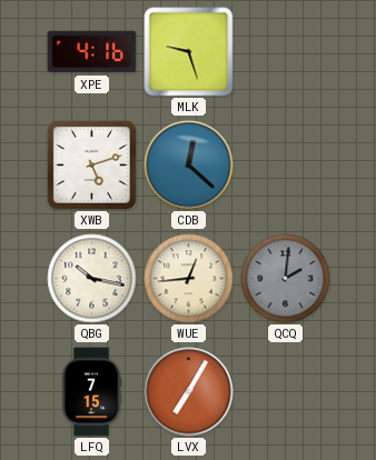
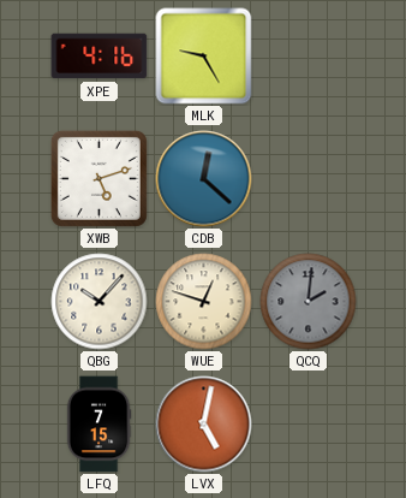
MLK: 9:27 -> 9:25 (204, 57)
QBG: 10:17 -> 10:07 (100, 302)
WUE: 12:44 -> 12:48 (204, 302)
LVX: 7:05 -> 5:02 (204, 425)
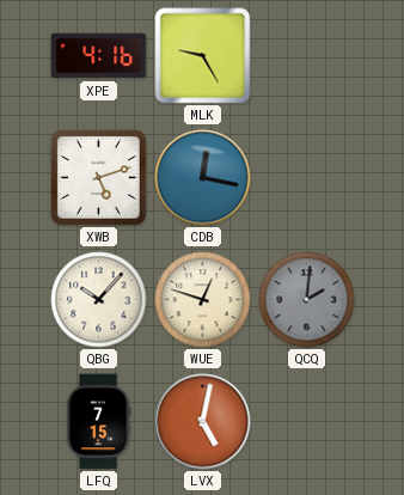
CDB: 12:22 -> 12:17 (203, 178)
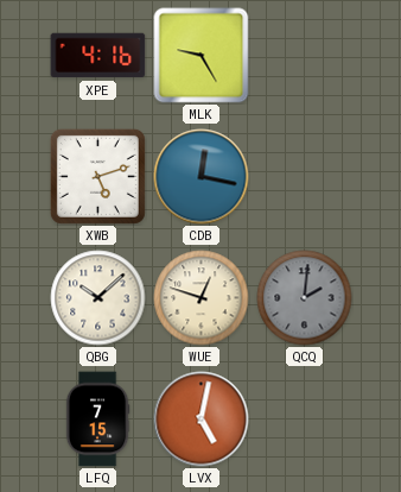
QBG: 10:07 -> 10:08 (98, 298)
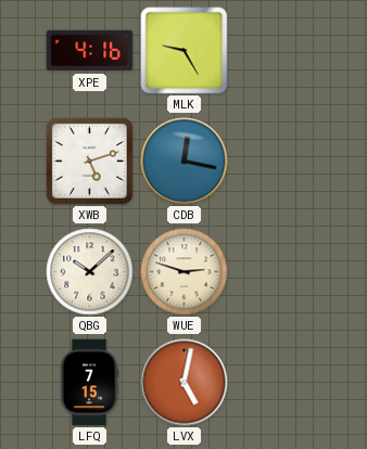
WUE: 12:48 -> 2:48 (185, 272)
QCQ: 2:01 -> none (305, 298)
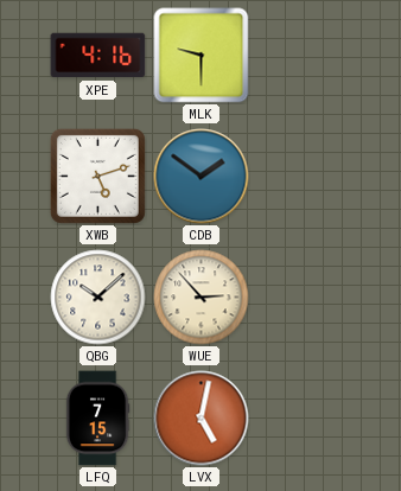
MLK: 9:25 -> 9:30 (202, 56)
CDB: 12:17 -> 1:51 (202, 177)
WUE: 2:48 -> 2:53 (202, 298)
